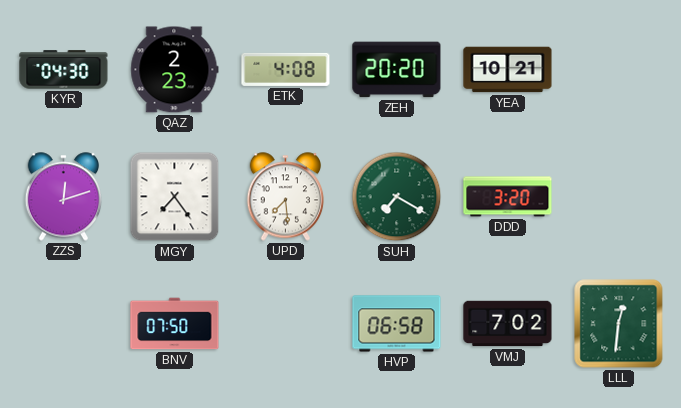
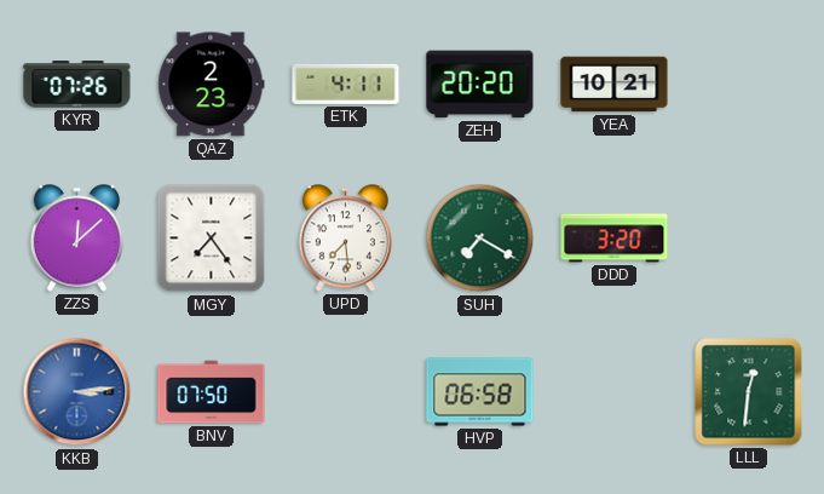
KYR: 04:30 -> 07:26 (77, 85)
ETK: 4:08 -> 4:11 (346, 84)
ZZS: 12:12 -> 12:08 (77, 239)
KKB: none -> 3:14 (77, 392)
VMJ: 7:02 -> none (508, 324)
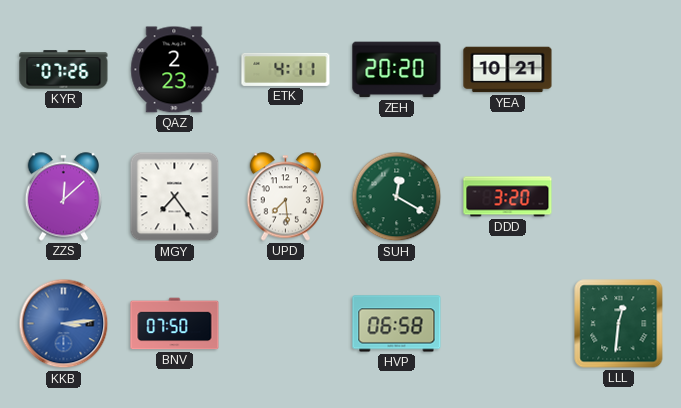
SUH: 7:20 -> 12:20 (397, 197)
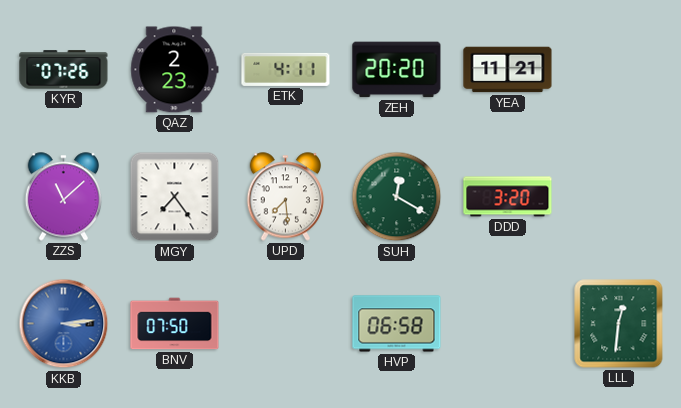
YEA: 10:21 -> 11:21 (508, 70)
ZZS: 12:08 -> 11:08 (64, 197)
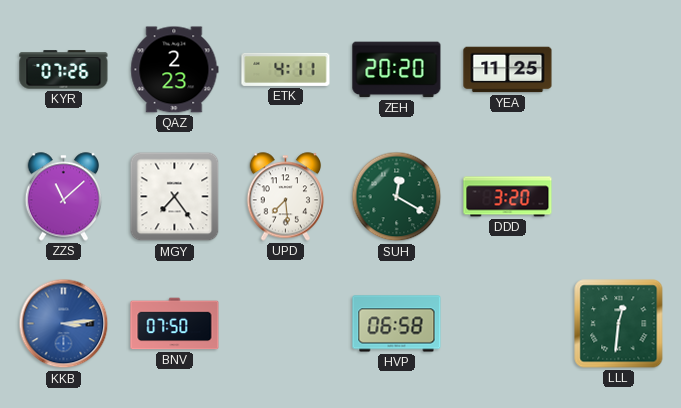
YEA: 11:21 -> 11:25 (508, 70)
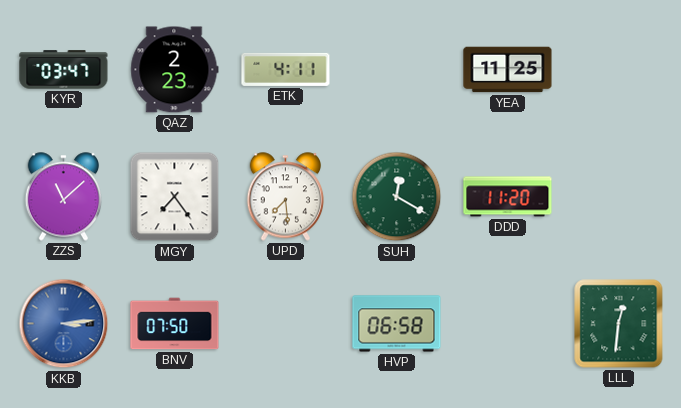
KYR: 07:26 -> 03:47 (64, 70)
ZEH: 20:20 -> none (397, 70)
DDD: 3:20 -> 11:20 (508, 197)
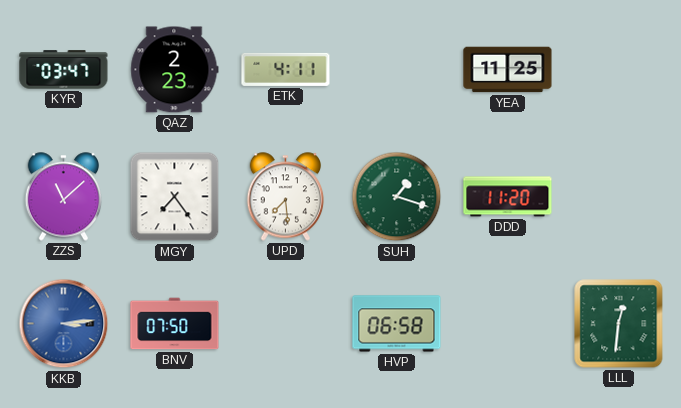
SUH: 12:20 -> 1:18 (397, 197)
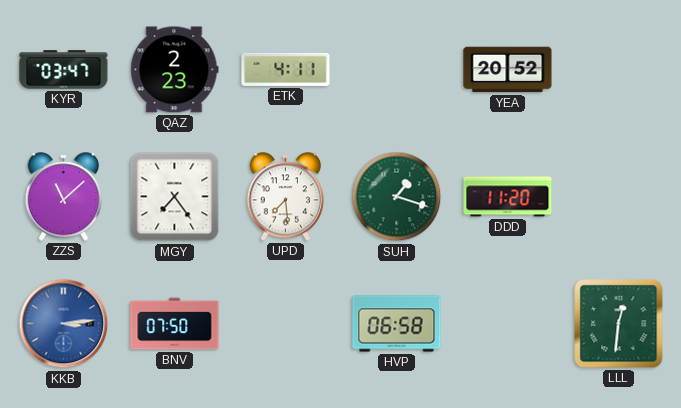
YEA: 11:25 -> 20:52 (508, 70)
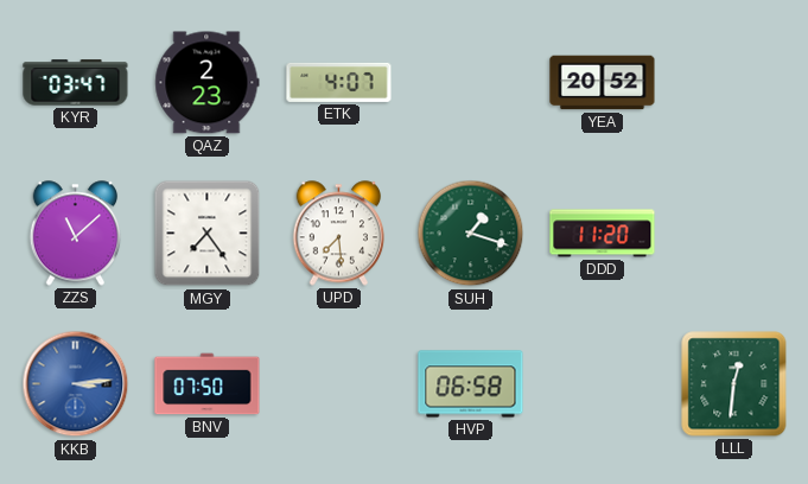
ETK: 4:11 -> 4:07 (339, 82)
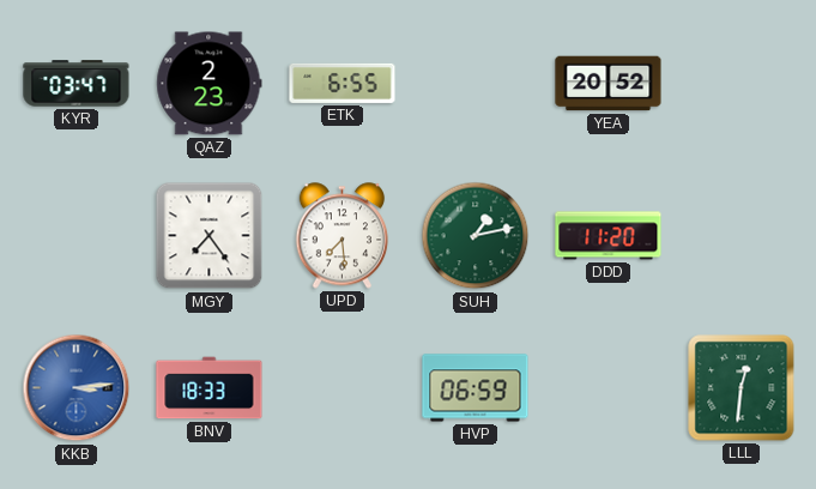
ETK: 4:07 -> 6:55 (343, 83)
ZZS: 11:08 -> none (76, 234)
SUH: 1:18 -> 1:13 (476, 236)
BNV: 07:50 -> 18:33 (210, 388)
HVP: 06:58 -> 06:59 (476, 388)
